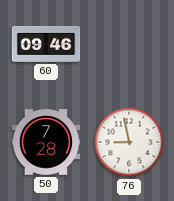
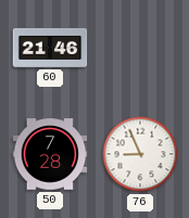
60: 09:46 -> 21:46 (50, 48)
76: 8:58 -> 8:56 (140, 154)
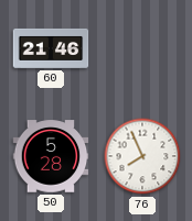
50: 7:28 -> 5:28 (51, 156)
76: 8:56 -> 7:56 (142, 156)
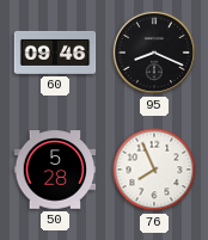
60: 21:46 -> 09:46 (55, 53)
95: none -> 8:19 (154, 53)
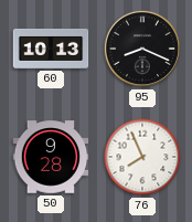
60: 09:46 -> 10:13 (51, 49)
50: 5:28 -> 9:28 (51, 157)
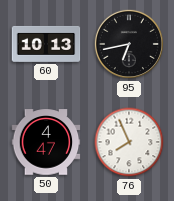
95: 8:19 -> 6:43 (129, 44)
50: 9:28 -> 4:47 (46, 142)
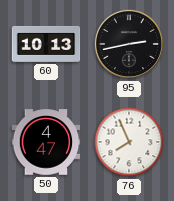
95: 6:43 -> 2:43 (129, 44)
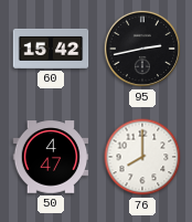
60: 10:13 -> 15:42 (51, 49)
76: 7:56 -> 8:00 (142, 157)
